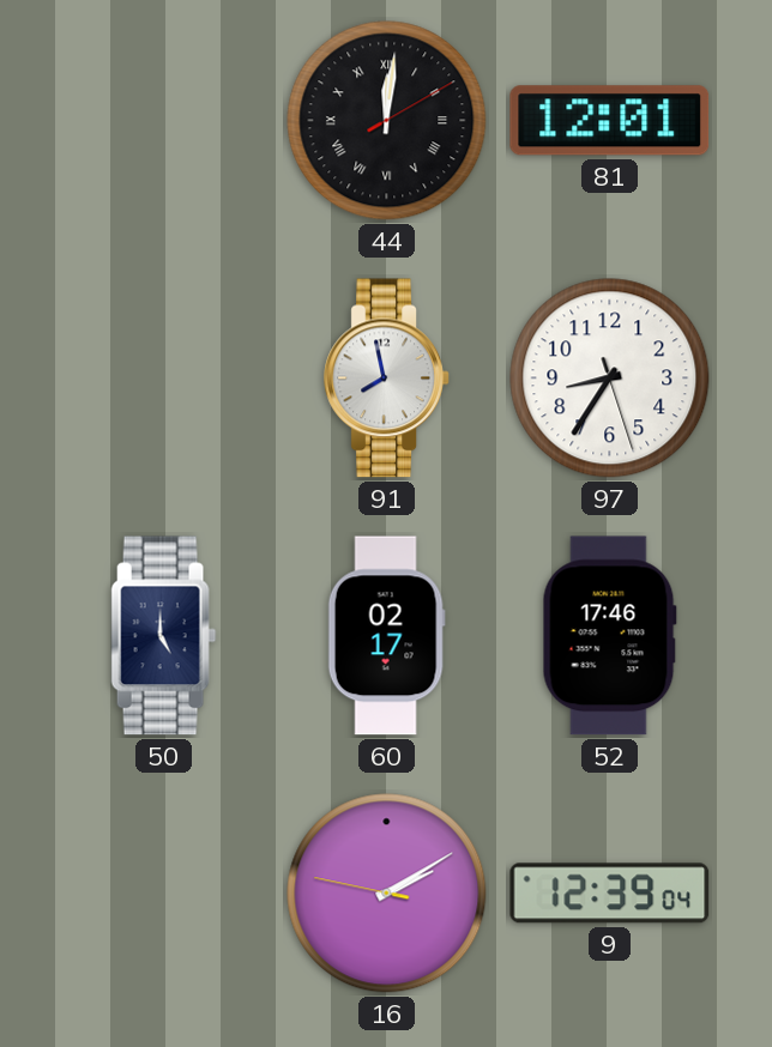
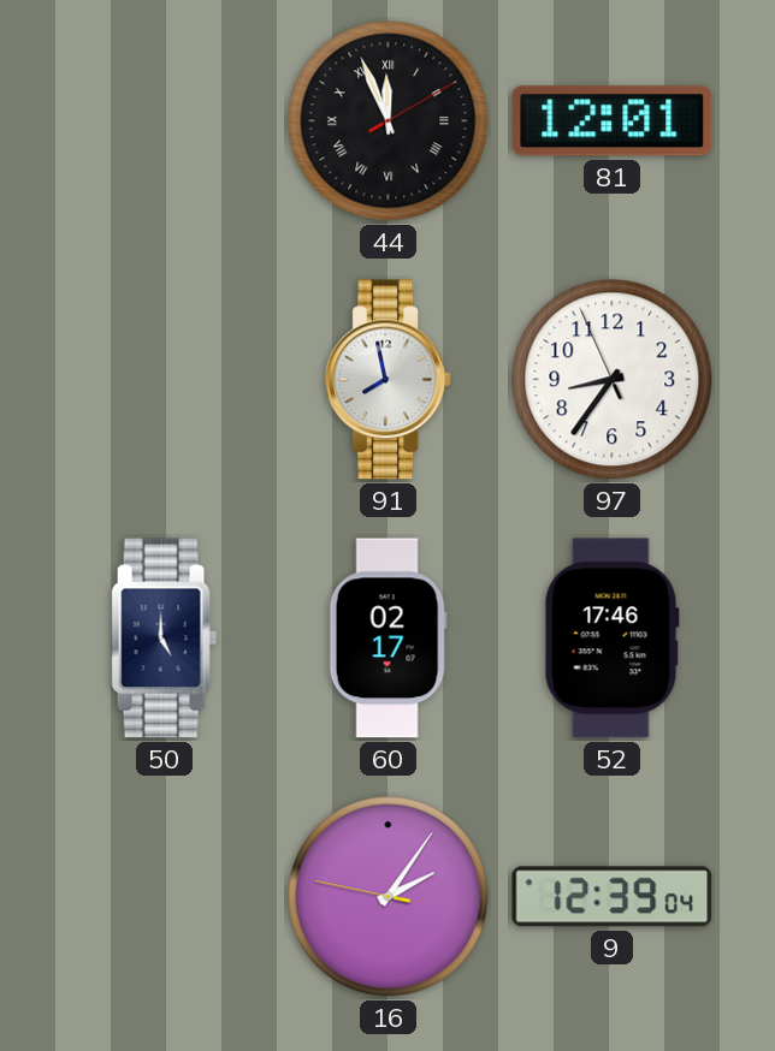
44: 12:01 -> 11:56 (389, 121)
97: 8:35:27 -> 8:35:56 (613, 380)
16: 2:09 -> 2:05 (389, 897)
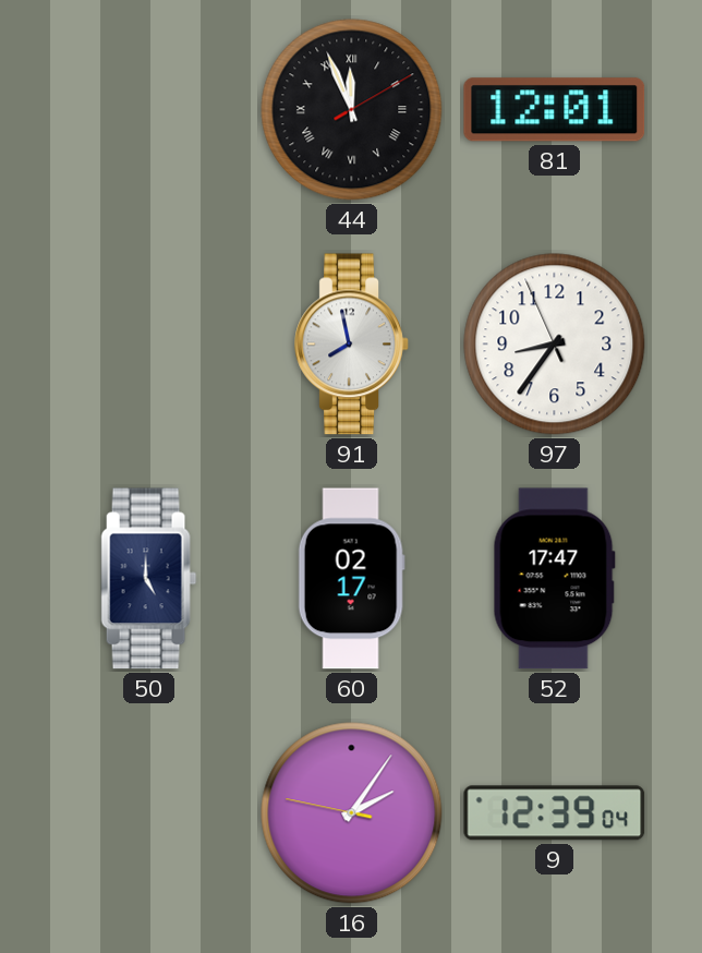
52: 17:46 -> 17:47 (554, 579)
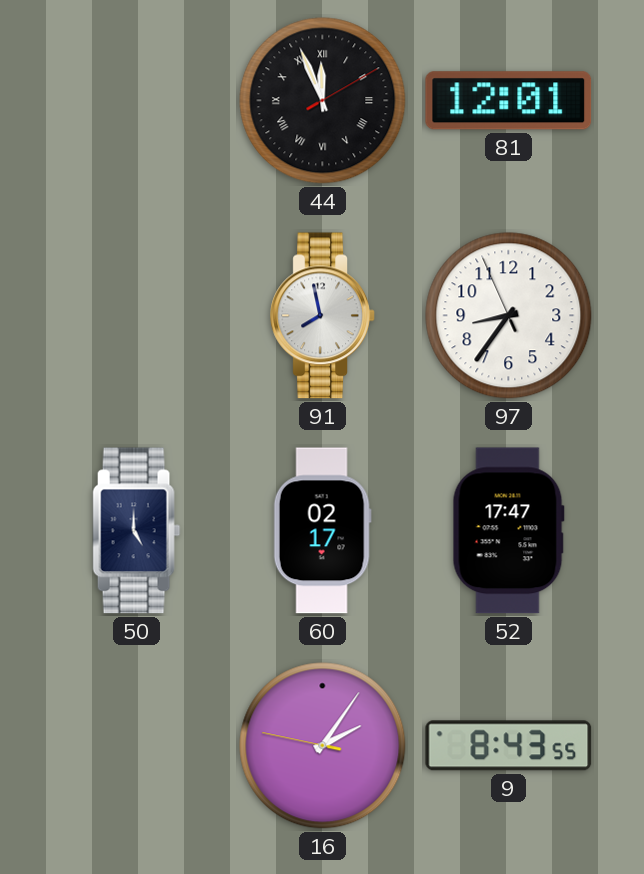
9: 12:39 -> 8:43 (509, 746)
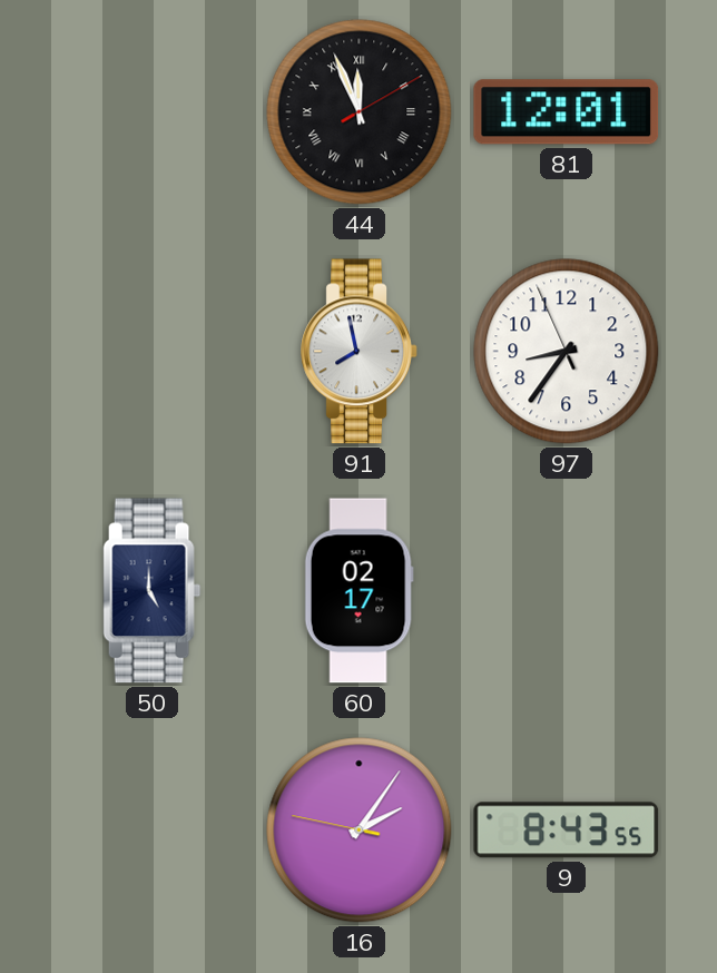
52: 17:47 -> none (508, 531)
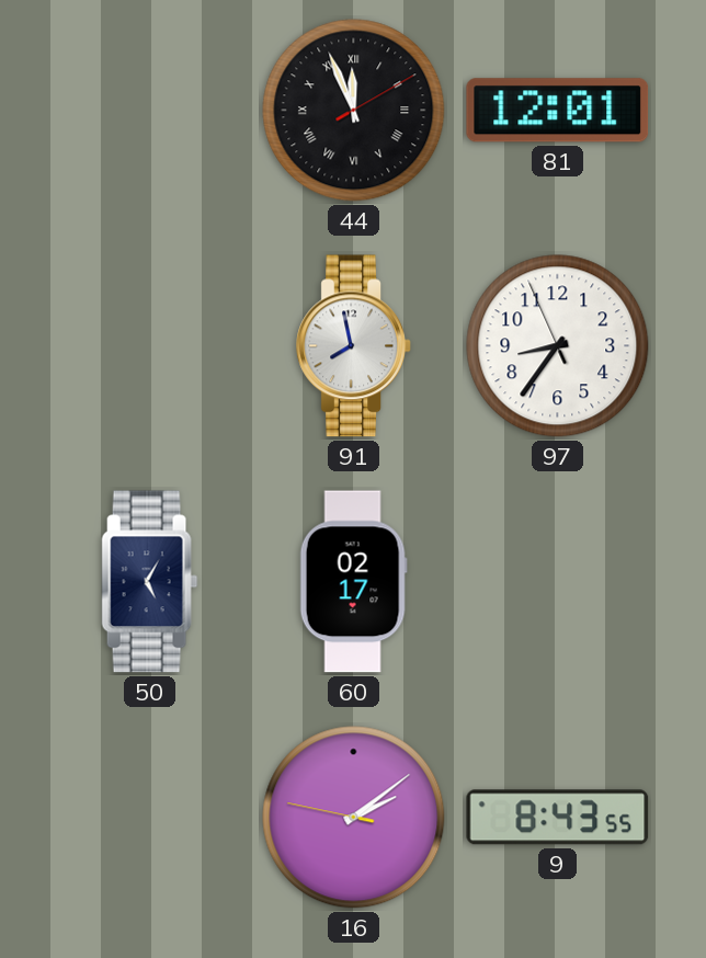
50: 5:00 -> 5:05 (150, 582)
16: 2:05 -> 2:08 (354, 818)
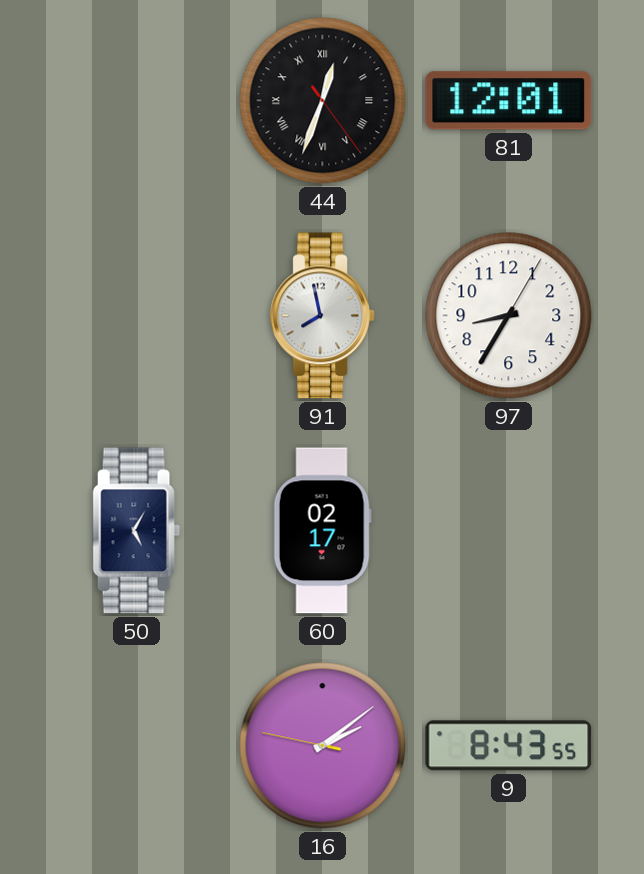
44: 11:56 -> 12:33 (323, 101)
97: 8:35:56 -> 8:35:05 (509, 316)
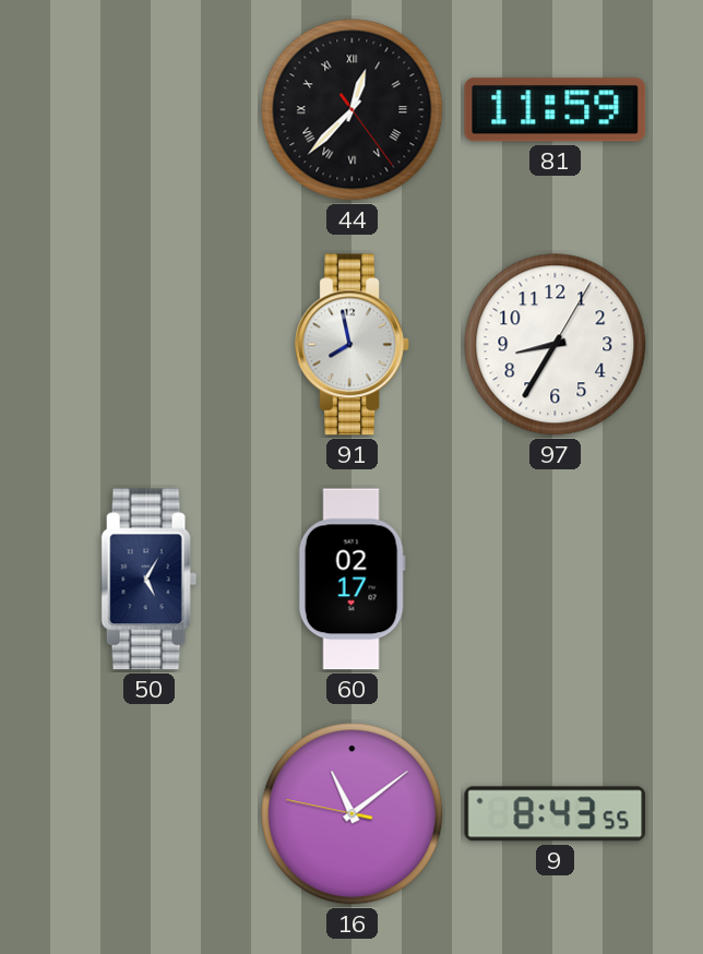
44: 12:33 -> 12:37 (353, 110)
81: 12:01 -> 11:59 (556, 110)
16: 2:08 -> 11:08 (353, 814)
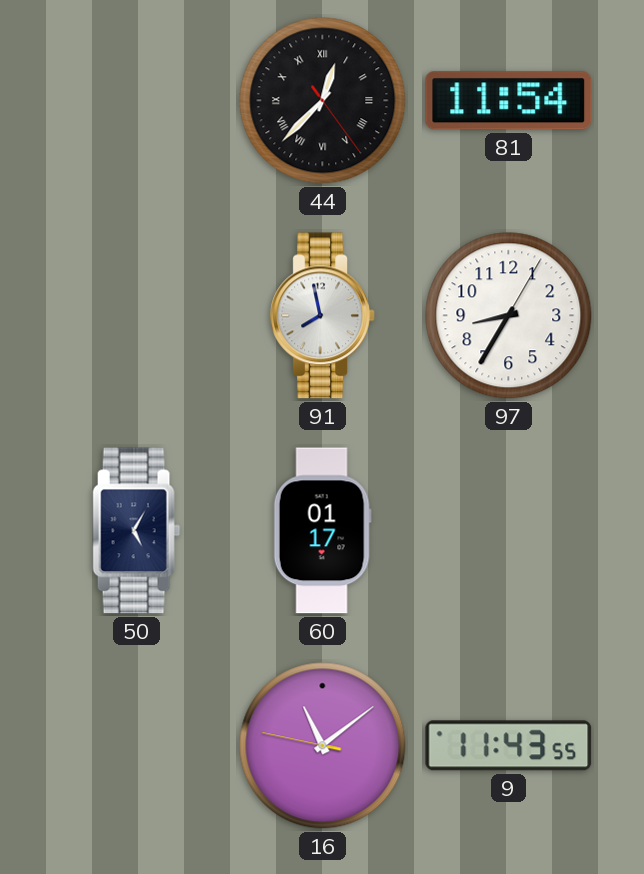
81: 11:59 -> 11:54 (509, 101)
60: 02:17 -> 01:17 (322, 531)
9: 8:43 -> 11:43 (509, 746)
